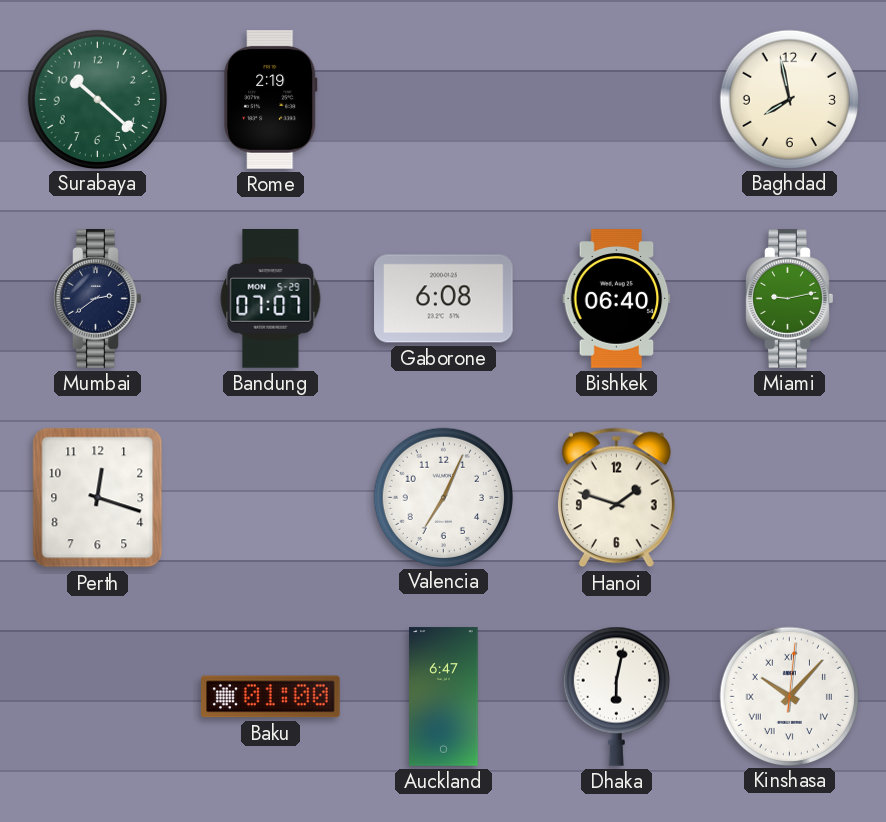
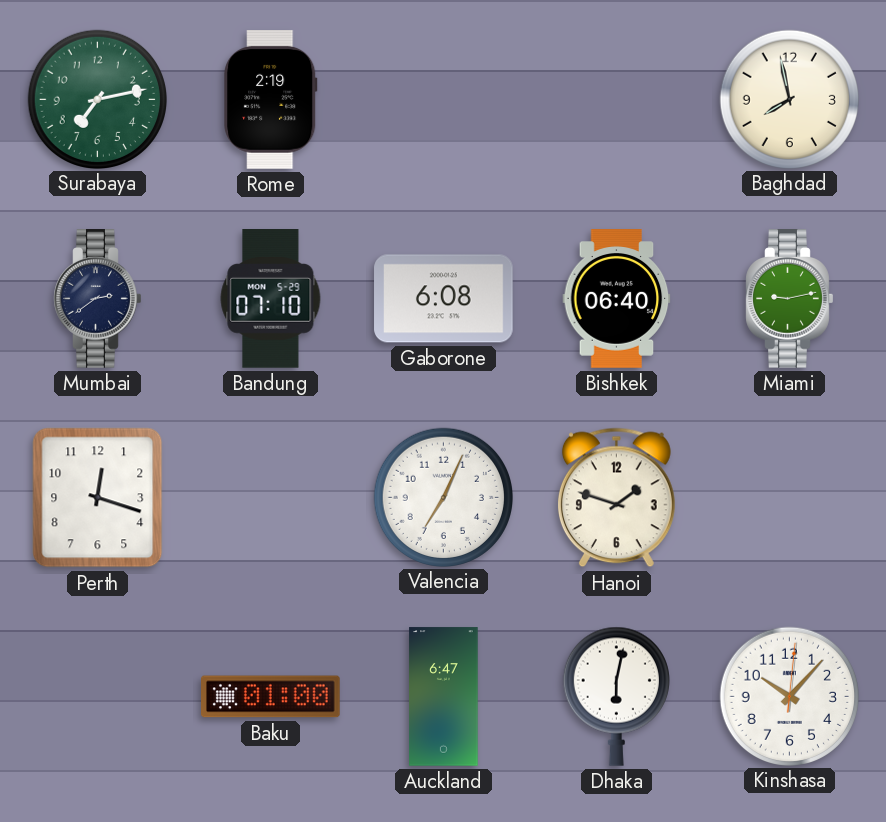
Surabaya: 10:22 -> 7:13 (97, 99)
Bandung: 07:07 -> 07:10 (271, 299)
Kinshasa numerals: Roman -> Arabic (789, 696)
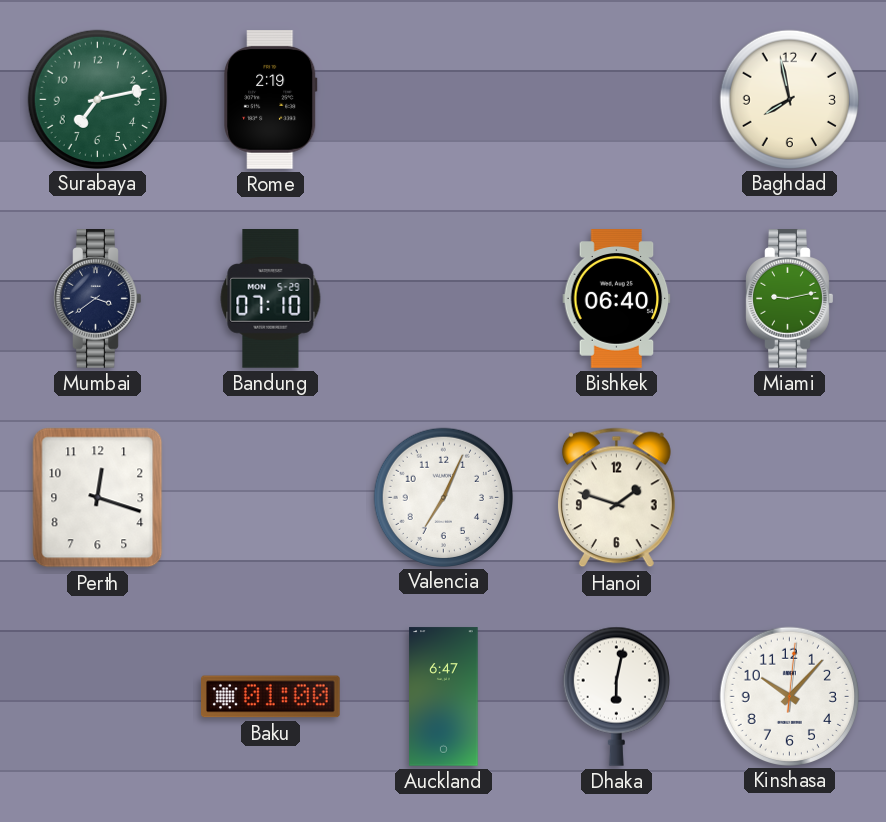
Mumbai: 2:39 -> 3:39 (98, 299)
Gaborone: 6:08 -> none (444, 299)
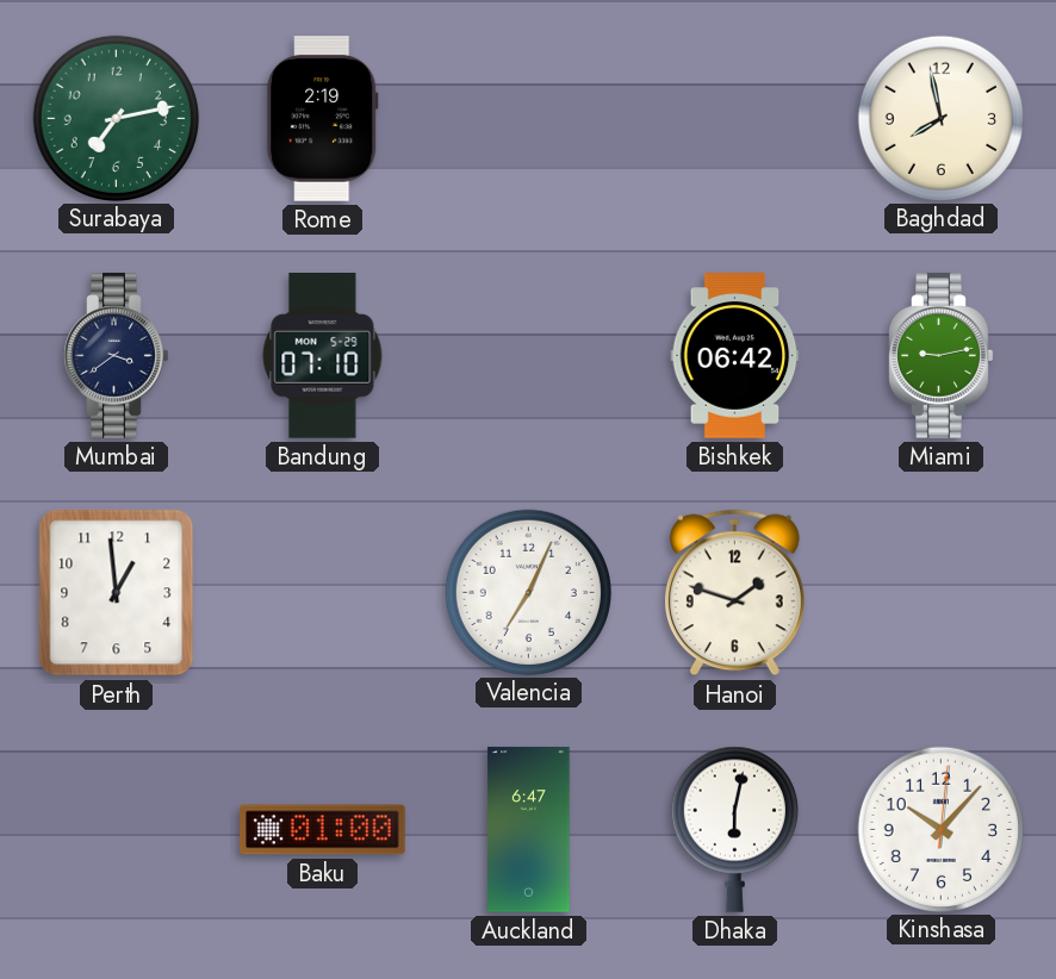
Bishkek: 06:40 -> 06:42 (735, 356)
Perth: 12:18 -> 12:59 (117, 593)
